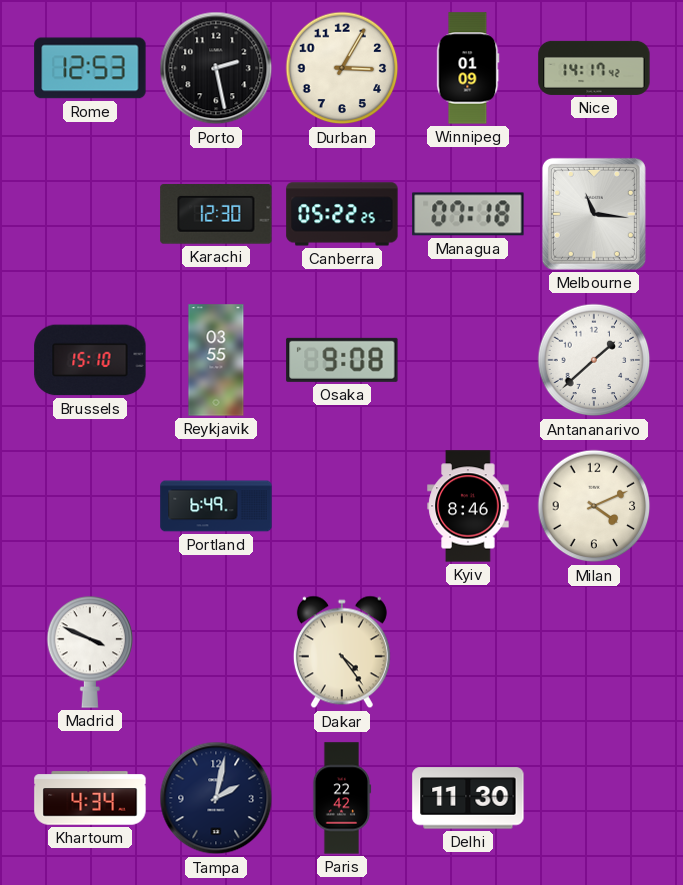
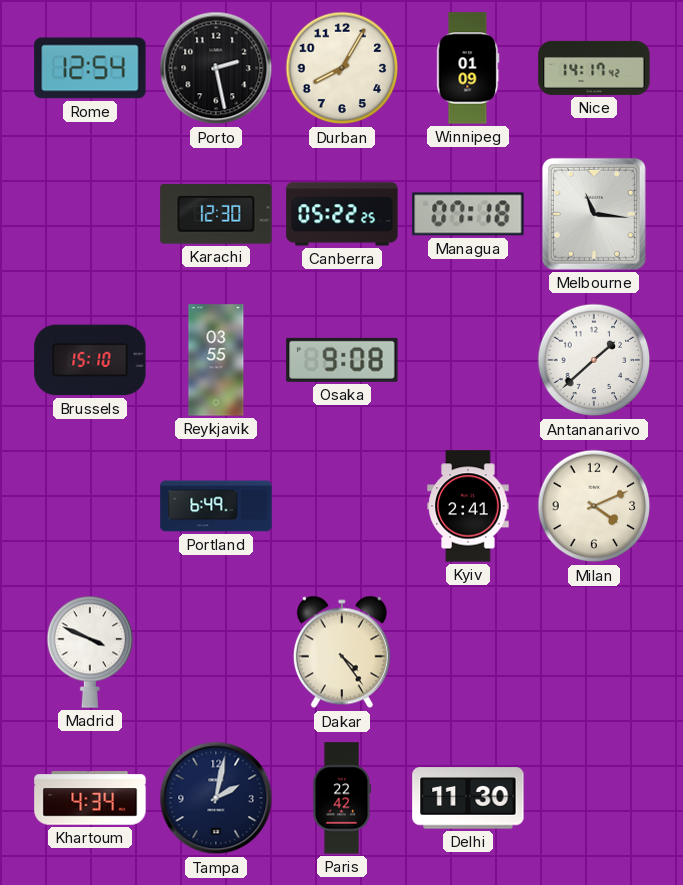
Rome: 12:53 -> 12:54 (90, 68)
Durban: 3:05 -> 8:05 (342, 68)
Kyiv: 8:46 -> 2:41 (468, 506)
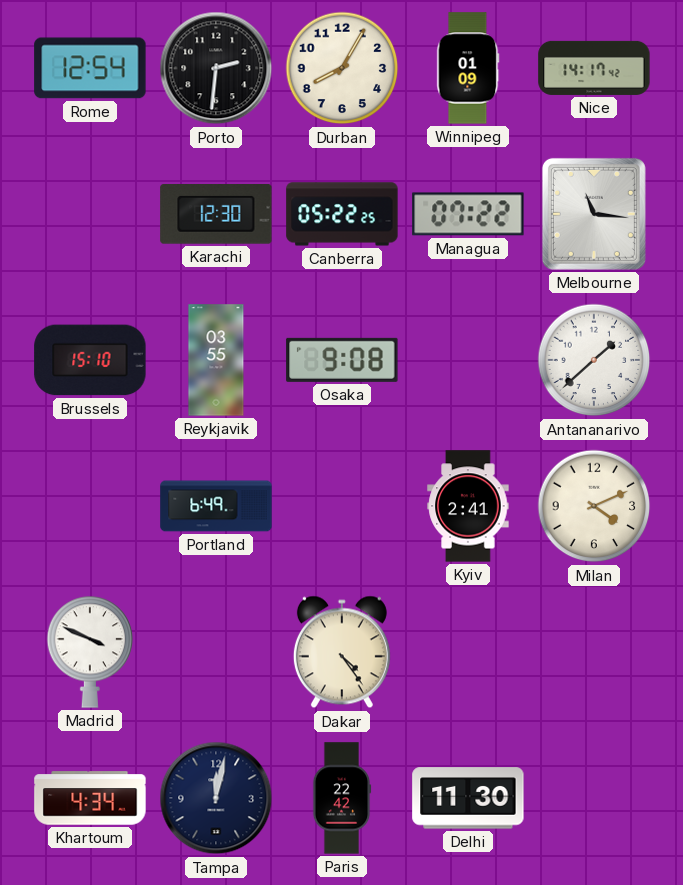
Porto: 2:28 -> 2:31 (216, 68)
Managua: 07:18 -> 07:22 (468, 214)
Tampa: 2:02 -> 12:02 (216, 798)
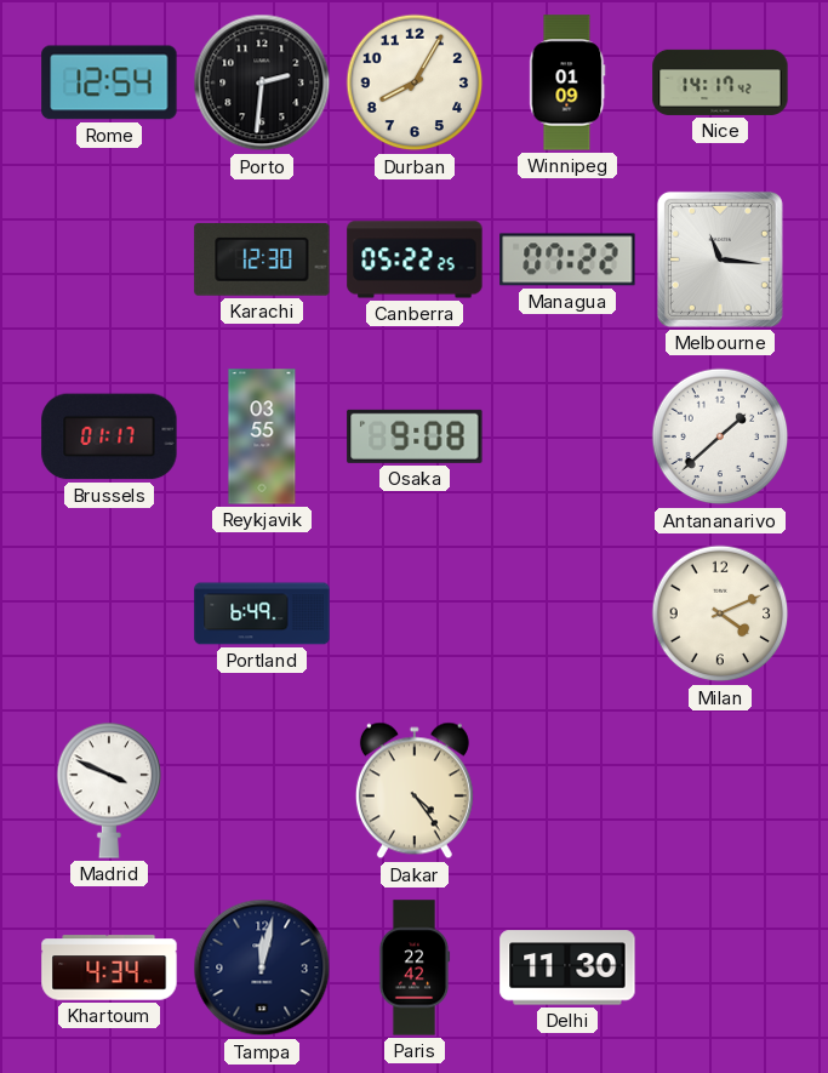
Brussels: 15:10 -> 01:17 (109, 436)
Kyiv: 2:41 -> none (468, 506)
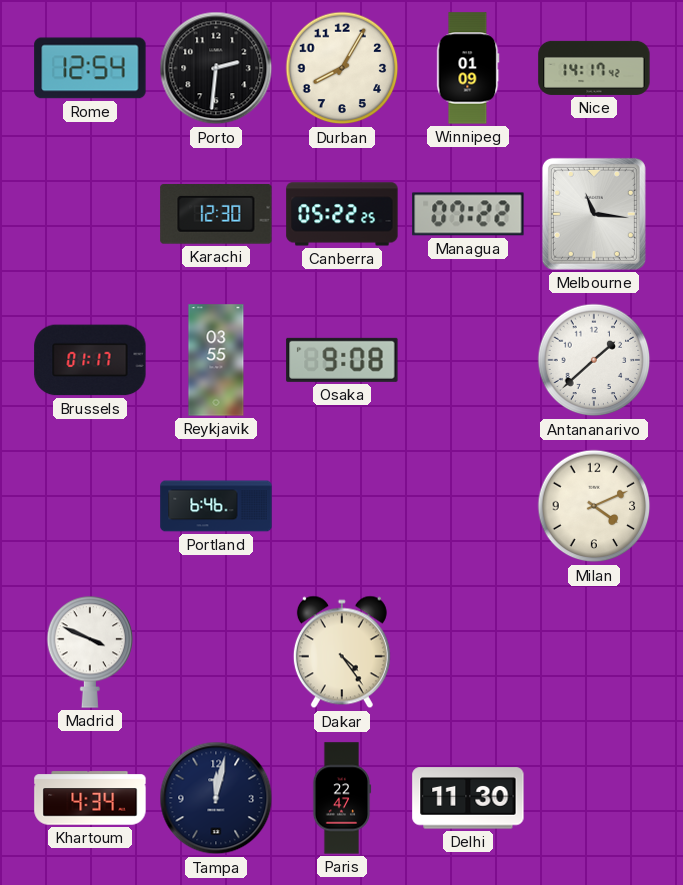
Portland: 6:49 -> 6:46 (216, 506)
Paris: 22:42 -> 22:47 (342, 798)
